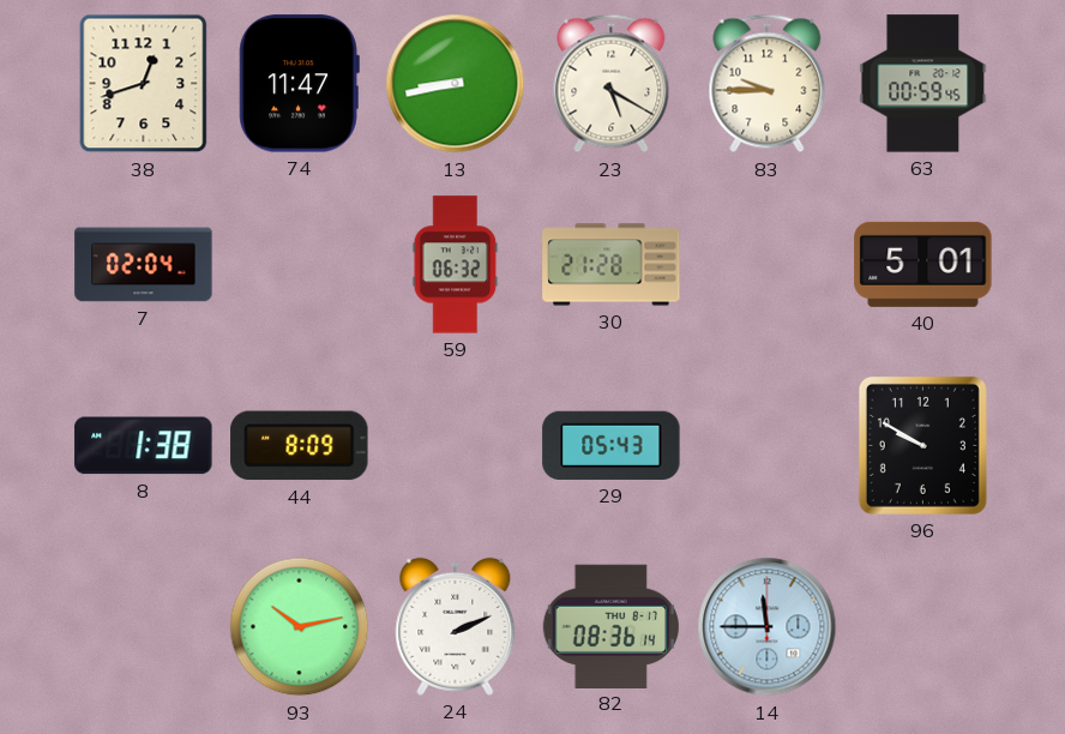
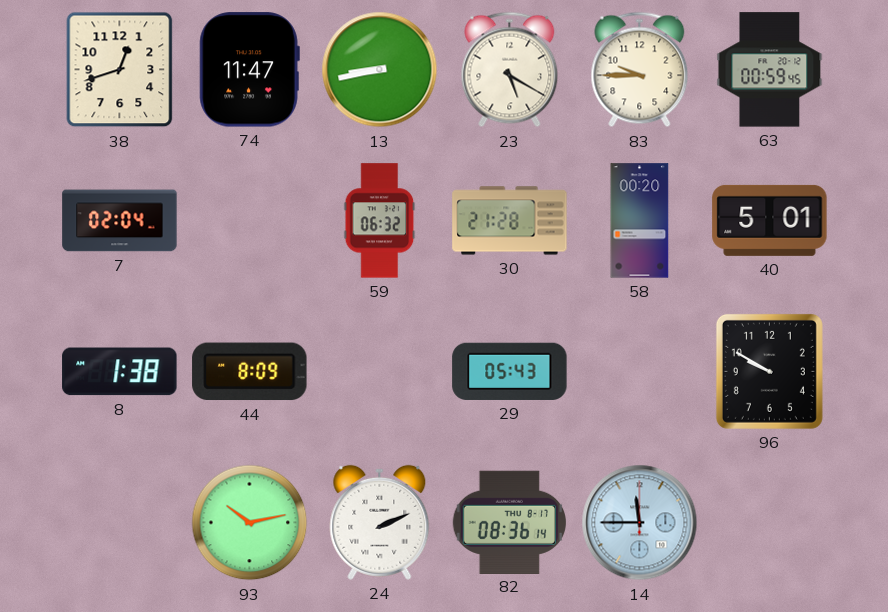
58: none -> 00:20 (640, 221)
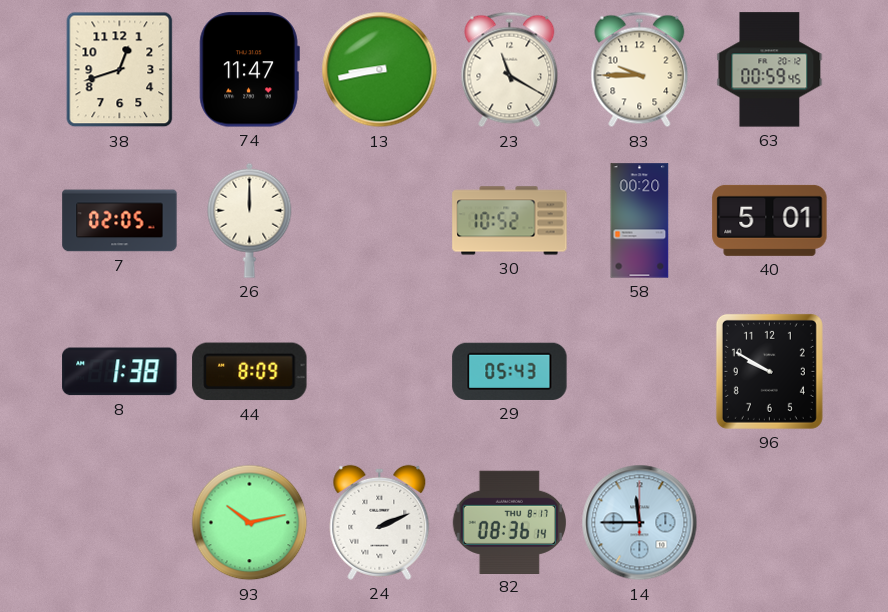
23: 5:20 -> 11:20 (510, 70)
7: 02:04 -> 02:05 (120, 221)
26: none -> 12:00 (250, 220)
59: 06:32 -> none (380, 221)
30: 21:28 -> 10:52 (510, 221)
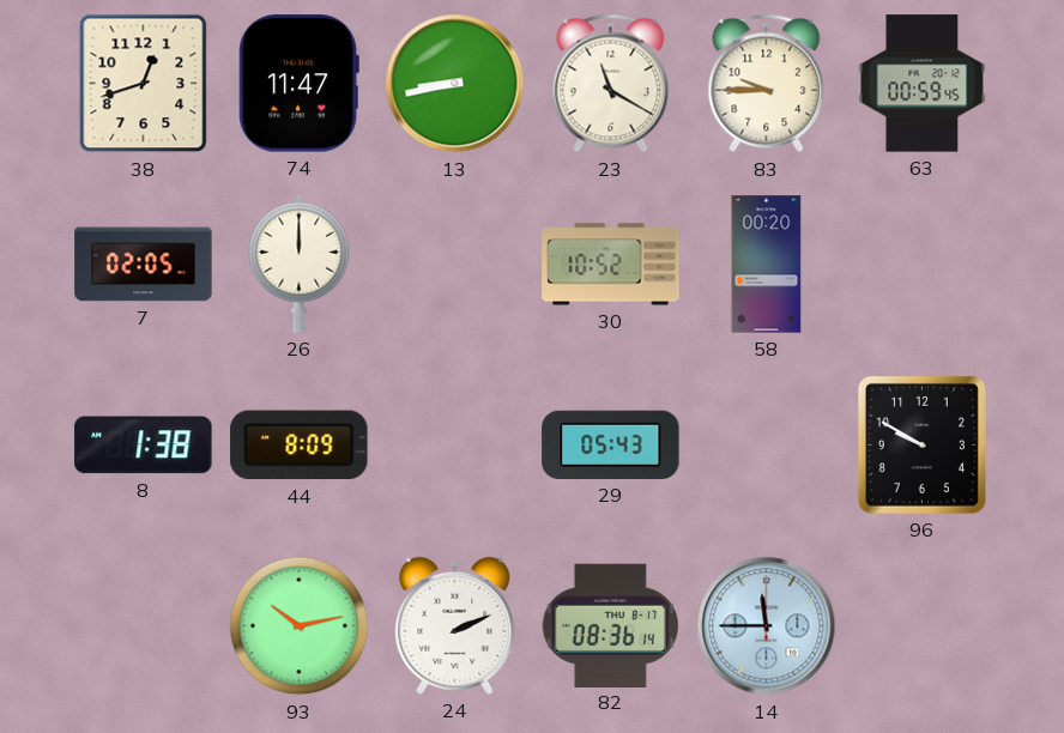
40: 5:01 -> none (770, 220)
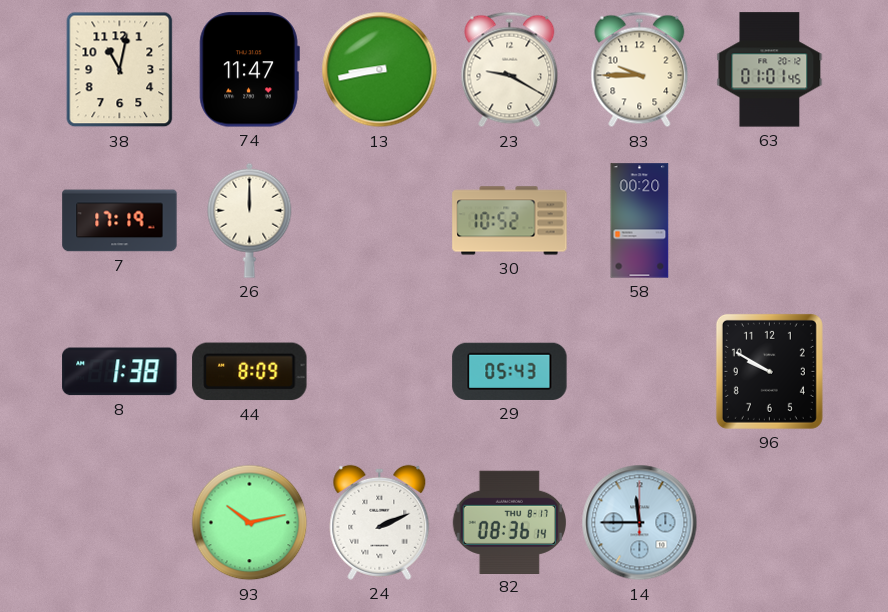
38: 12:42 -> 11:02 (120, 70)
23: 11:20 -> 9:20 (510, 70)
63: 00:59 -> 01:01 (770, 70)
7: 02:05 -> 17:19 (120, 221)
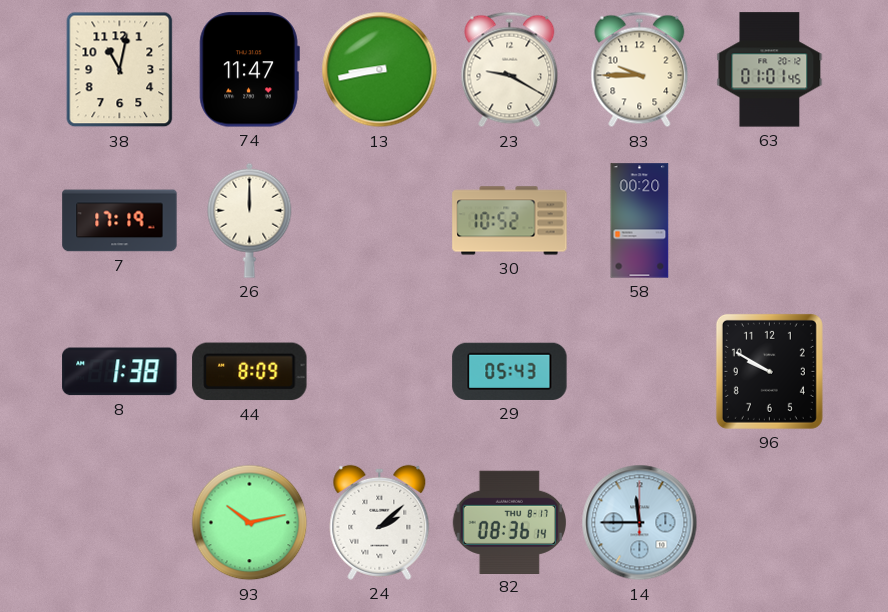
24: 2:11 -> 2:08 (380, 522)
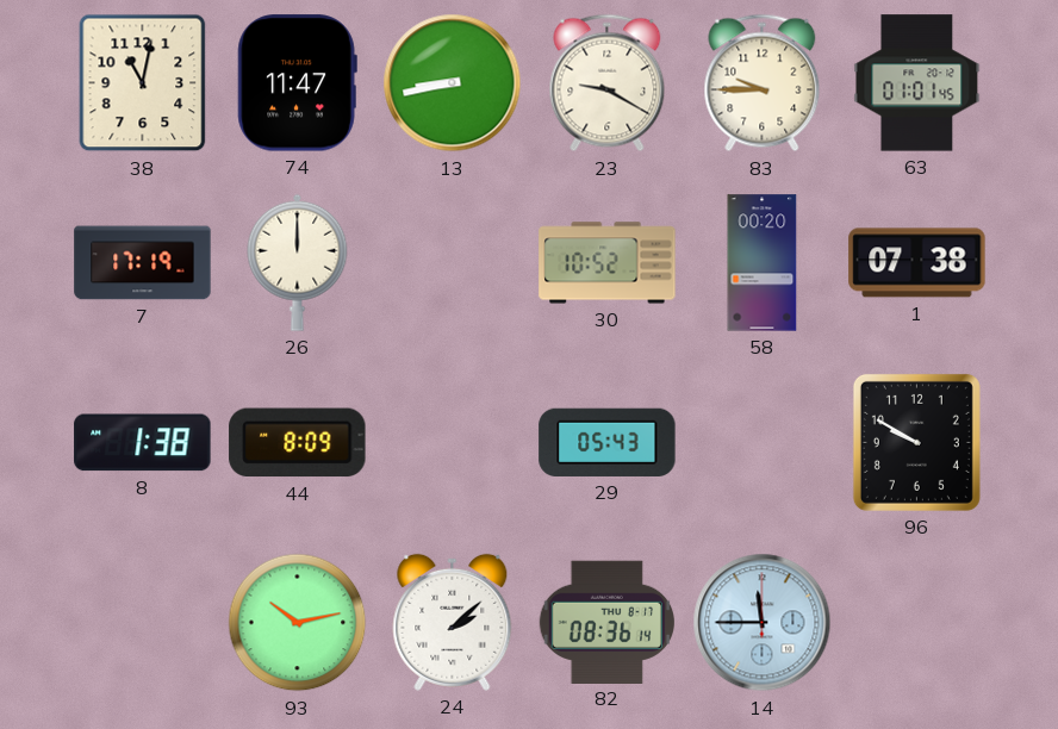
1: none -> 07:38 (917, 263)
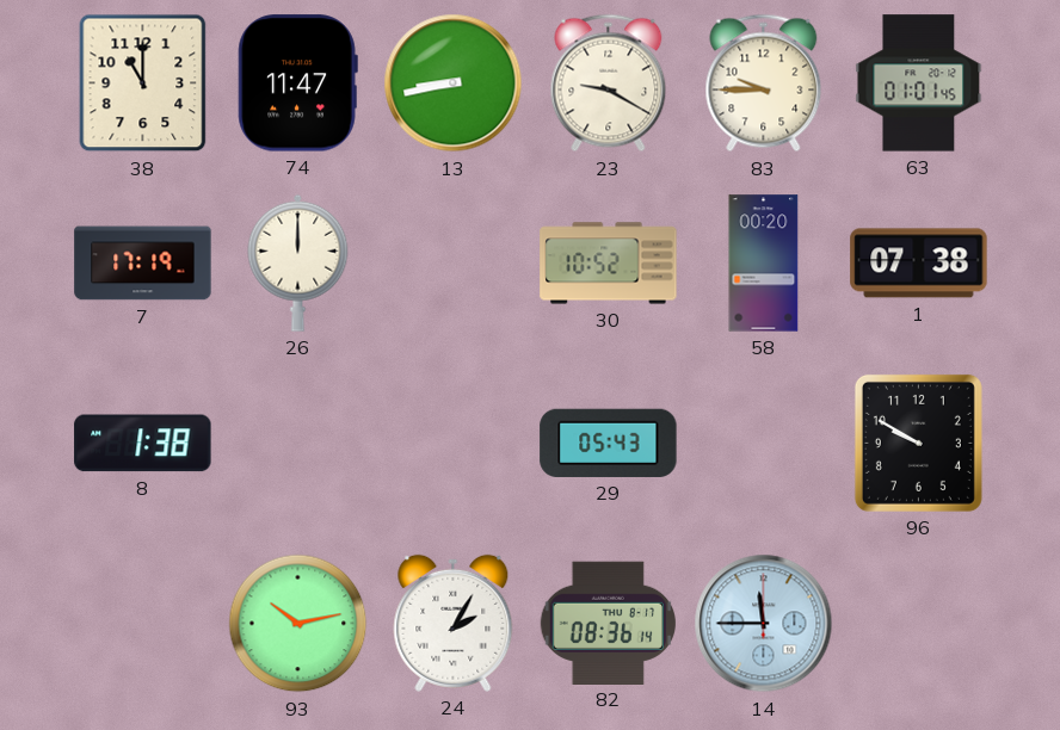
38: 11:02 -> 11:00 (143, 83)
44: 8:09 -> none (298, 443)
24: 2:08 -> 2:05 (454, 623)
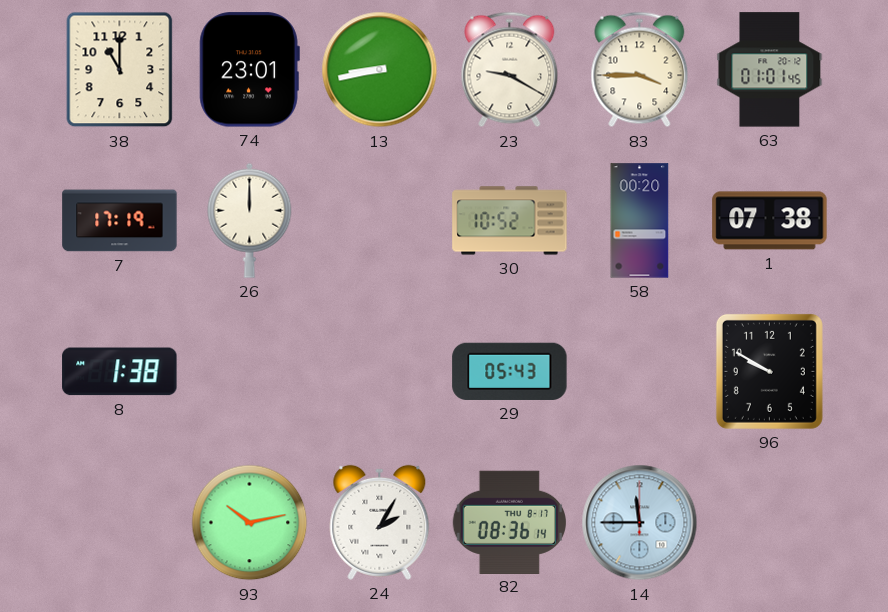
74: 11:47 -> 23:01 (249, 70)
83: 9:45 -> 3:45 (640, 70)
